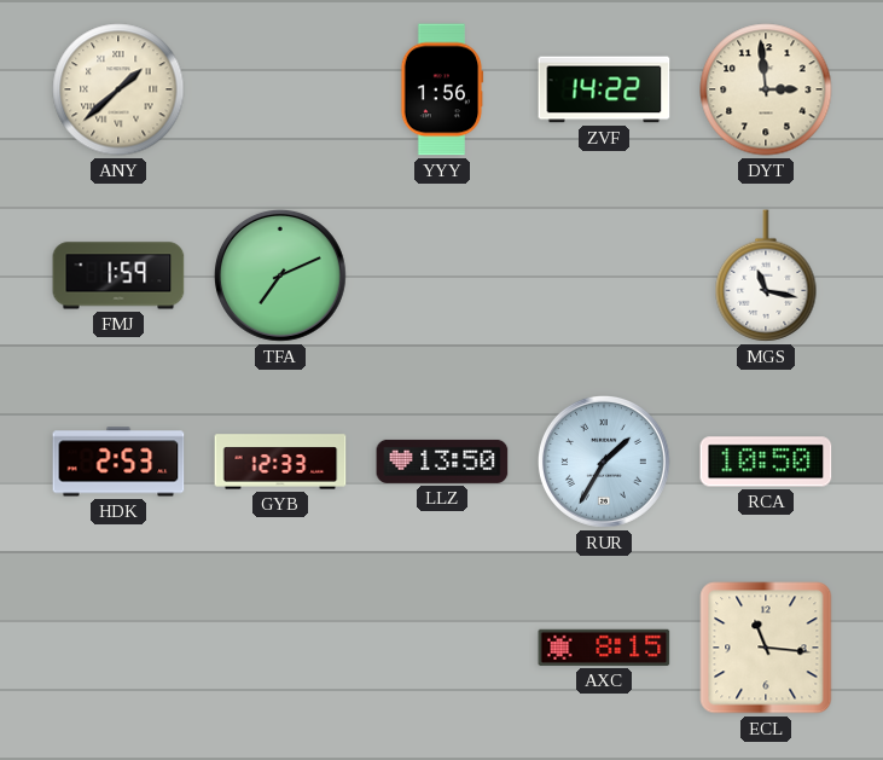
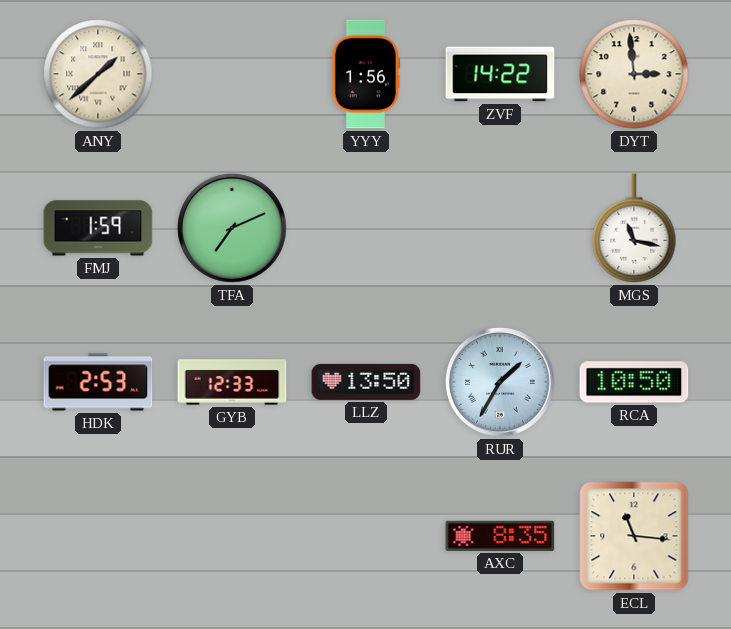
AXC: 8:15 -> 8:35 (500, 536)
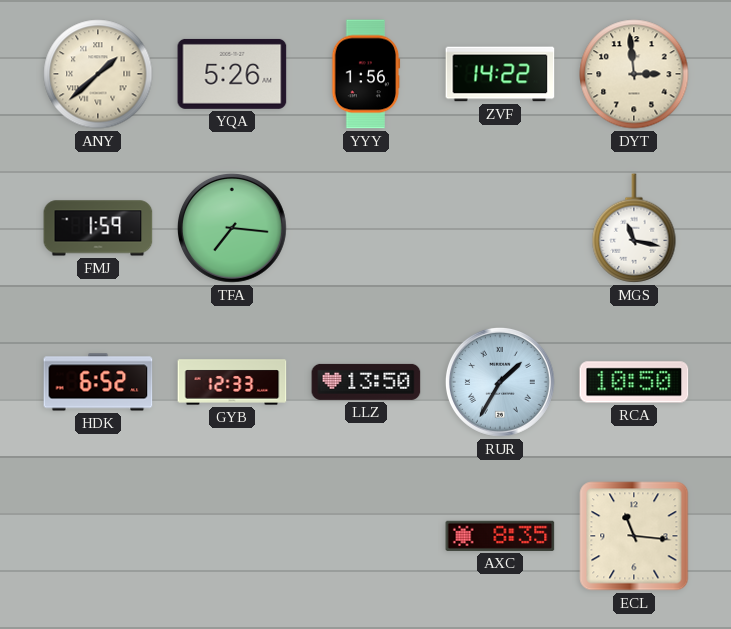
YQA: none -> 5:26 (232, 74)
TFA: 7:11 -> 7:16 (232, 228)
HDK: 2:53 -> 6:52 (98, 382)
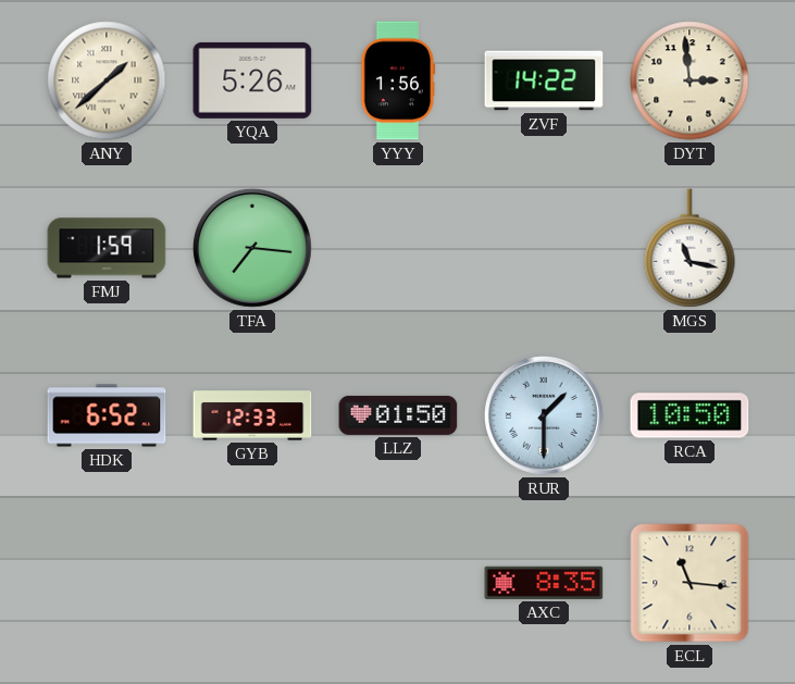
LLZ: 13:50 -> 01:50 (398, 415)
RUR: 1:35 -> 1:30 (544, 415)
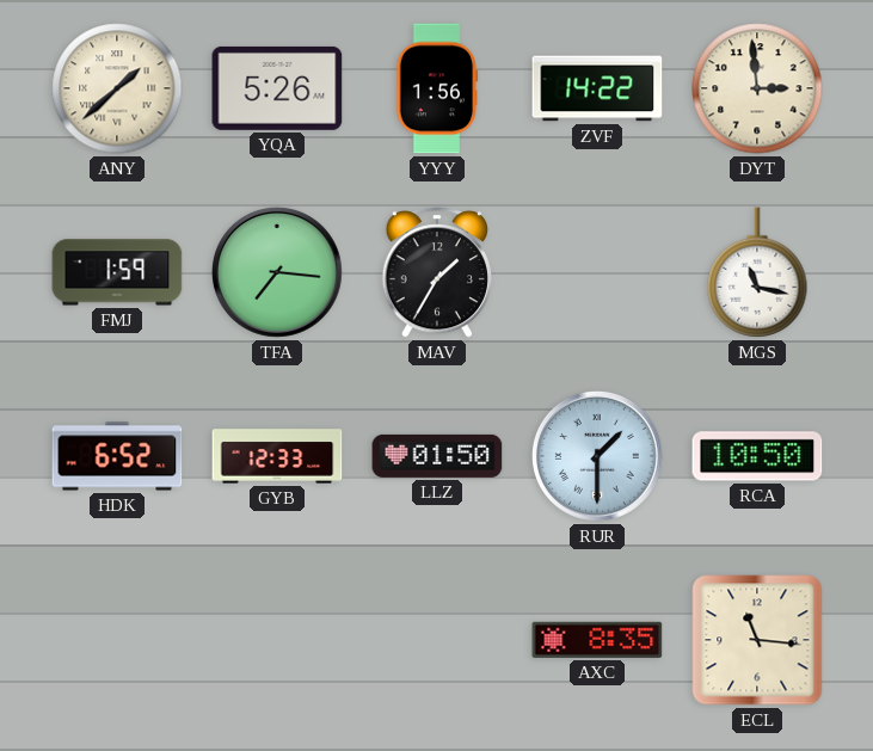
MAV: none -> 1:35 (437, 272)
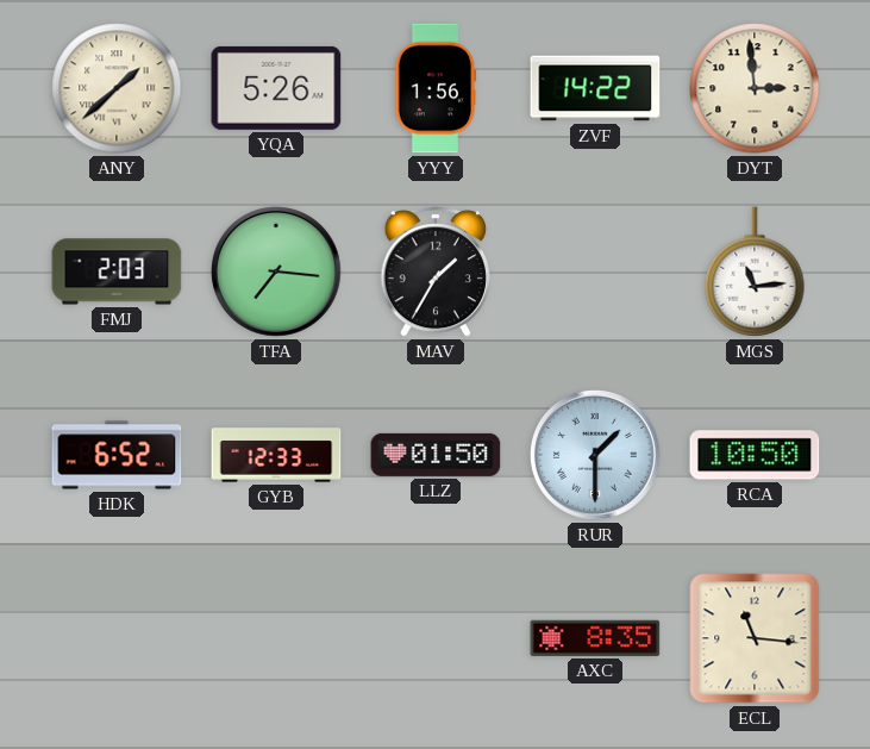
FMJ: 1:59 -> 2:03 (117, 271)
MGS: 11:17 -> 11:14 (755, 271)
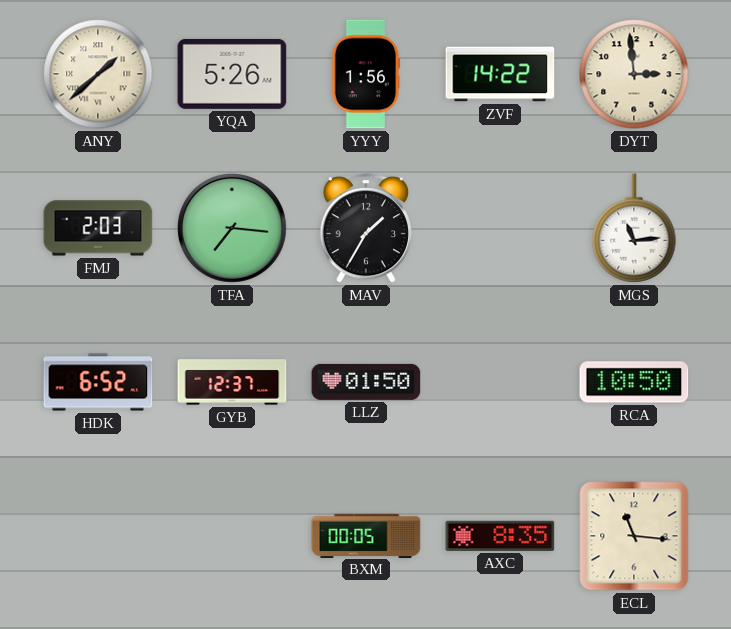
GYB: 12:33 -> 12:37 (232, 382)
RUR: 1:30 -> none (595, 455)
BXM: none -> 00:05 (366, 535)
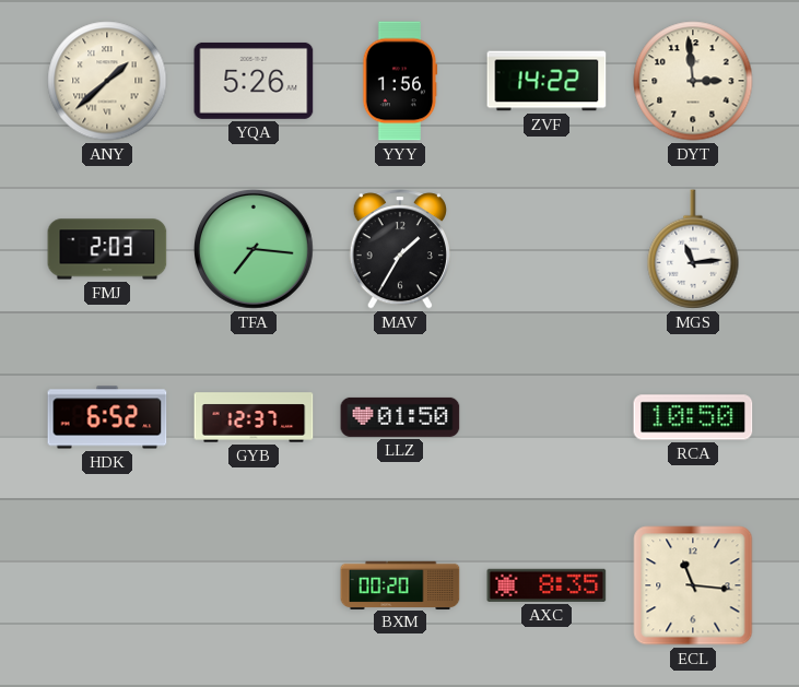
BXM: 00:05 -> 00:20 (400, 584)
